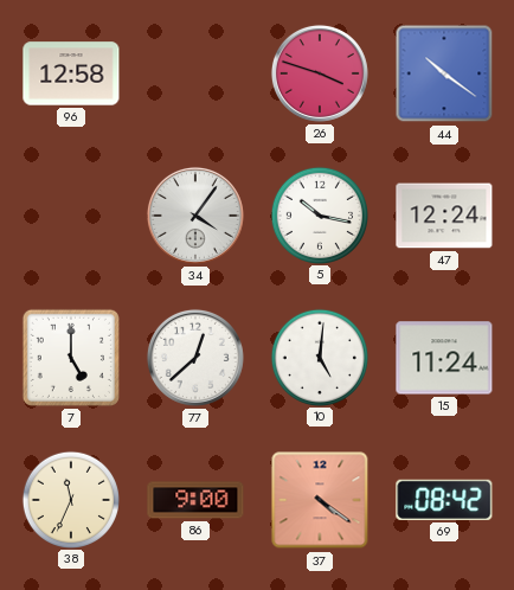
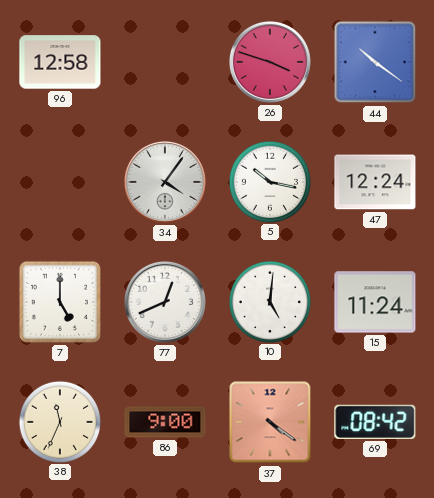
77: 12:38 -> 12:41 (165, 302)
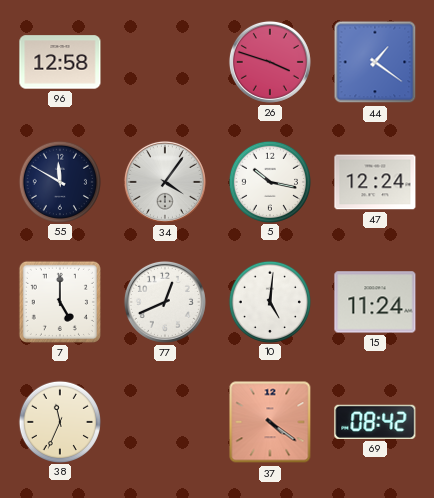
44: 10:21 -> 1:21 (375, 62)
55: none -> 11:50 (59, 181)
86: 9:00 -> none (165, 422)
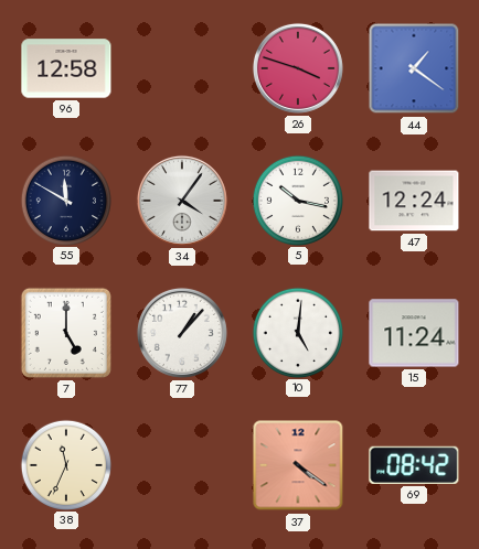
77: 12:41 -> 1:07 (182, 333)
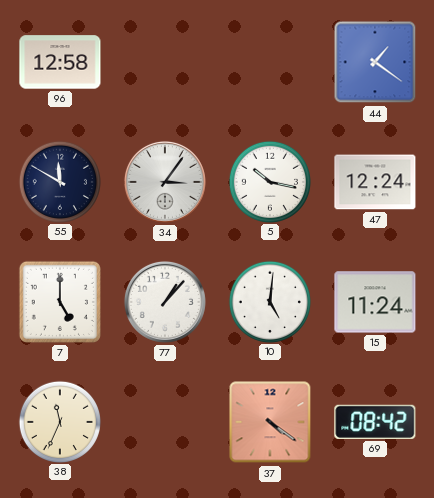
26: 3:48 -> none (298, 68)
34: 4:06 -> 3:06 (165, 182)
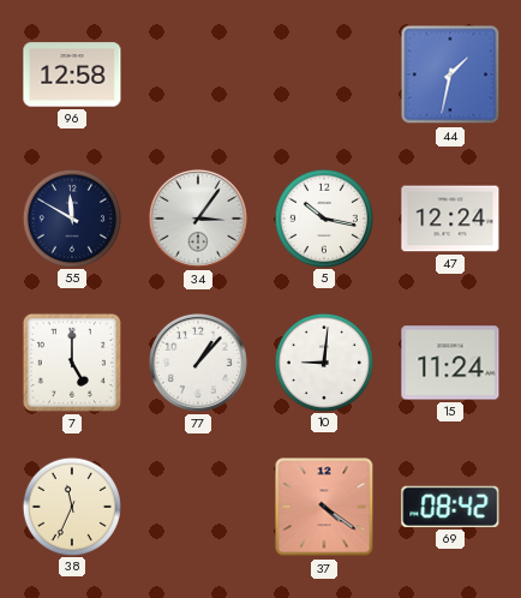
44: 1:21 -> 1:32 (450, 74)
10: 5:01 -> 9:01 (323, 361)
